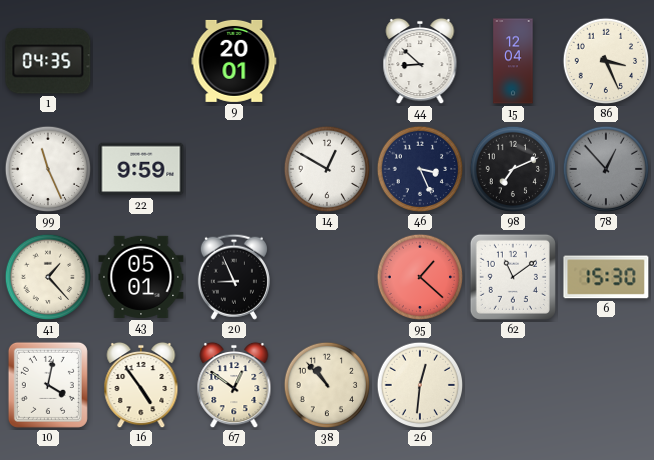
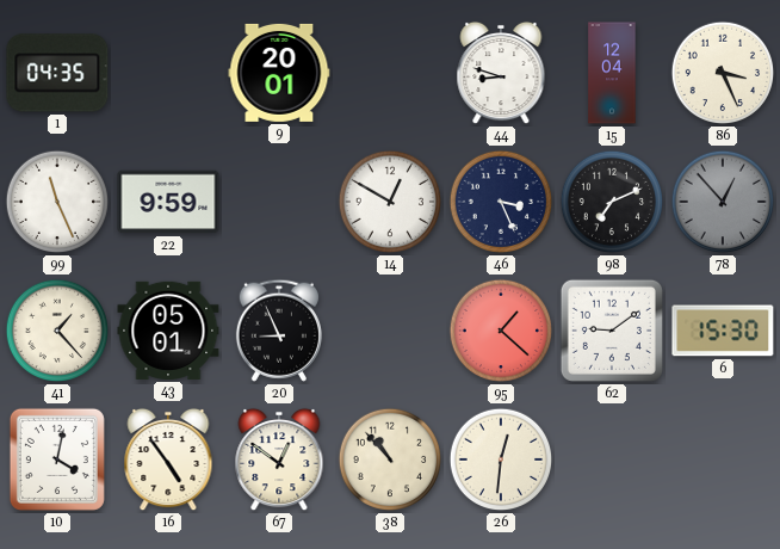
44: 8:52 -> 8:48 (501, 73)
62: 11:09 -> 9:09 (612, 331)
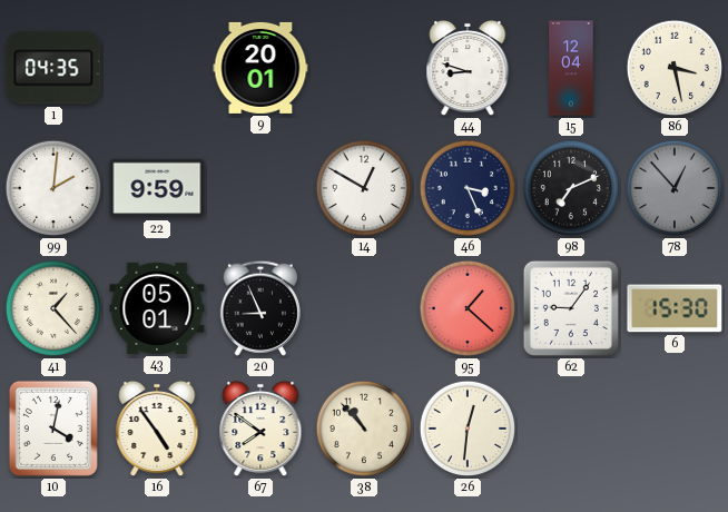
86: 3:26 -> 3:28 (675, 68)
99: 11:26 -> 2:01 (53, 188)
62: 9:09 -> 9:06 (571, 308)
67: 12:51 -> 7:51 (260, 429)
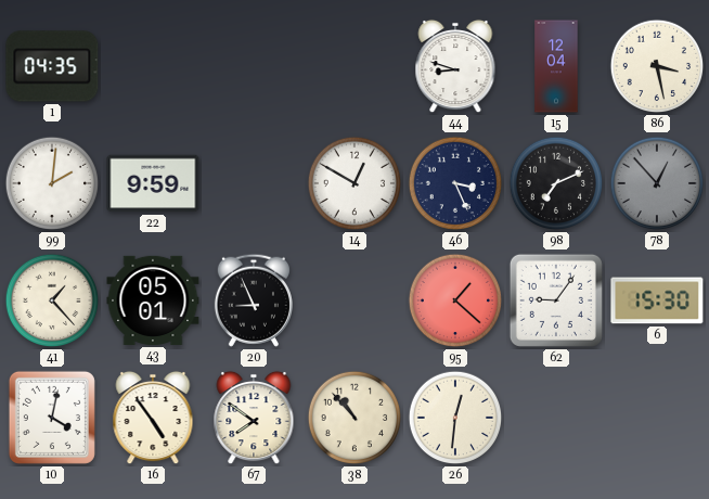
9: 20:01 -> none (260, 68)
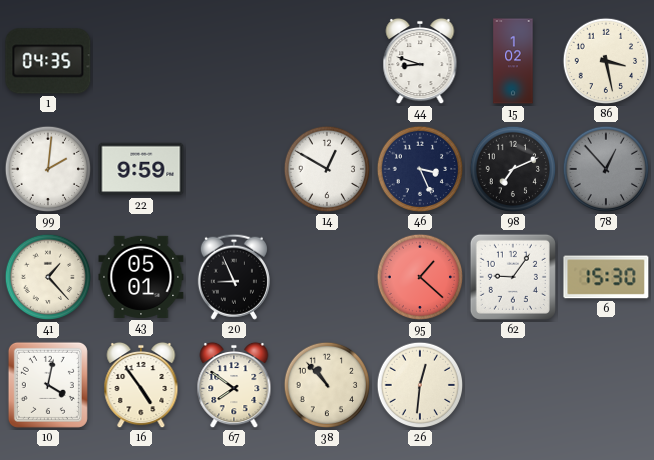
15: 12:04 -> 1:02 (513, 61)
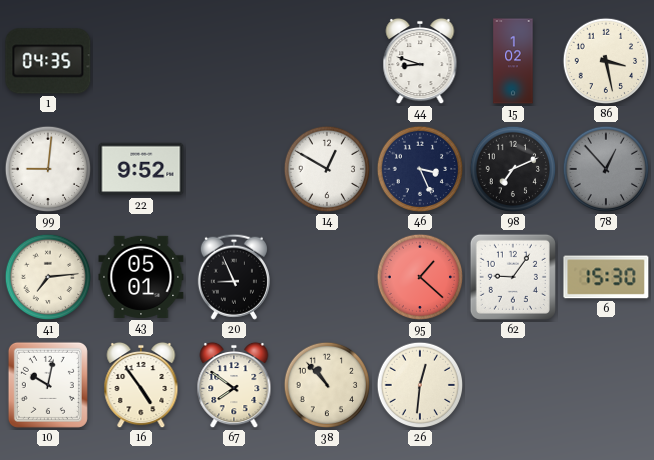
99: 2:01 -> 9:01 (48, 169)
22: 9:59 -> 9:52 (141, 169)
41: 1:23 -> 7:14 (48, 277)
10: 4:02 -> 10:02 (48, 385)
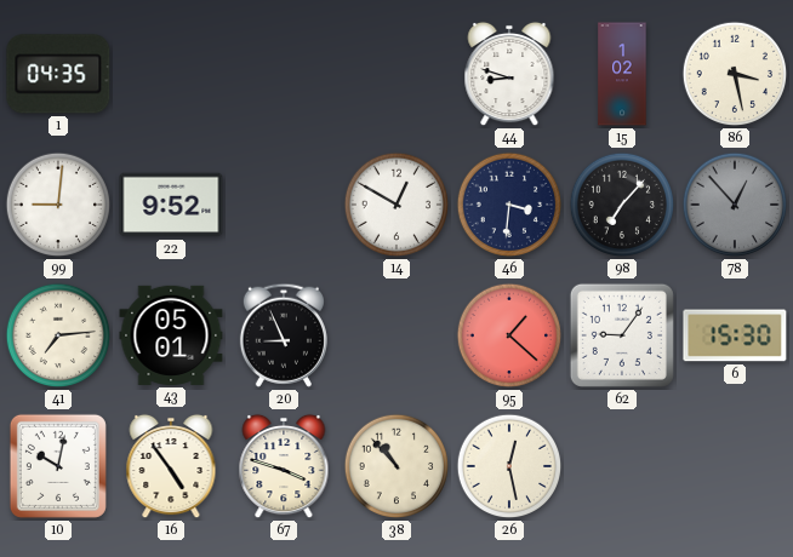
46: 3:26 -> 3:31 (509, 205)
98: 7:11 -> 7:07 (622, 205)
67: 7:51 -> 3:48 (284, 466)
26: 12:31 -> 12:28 (509, 466)
